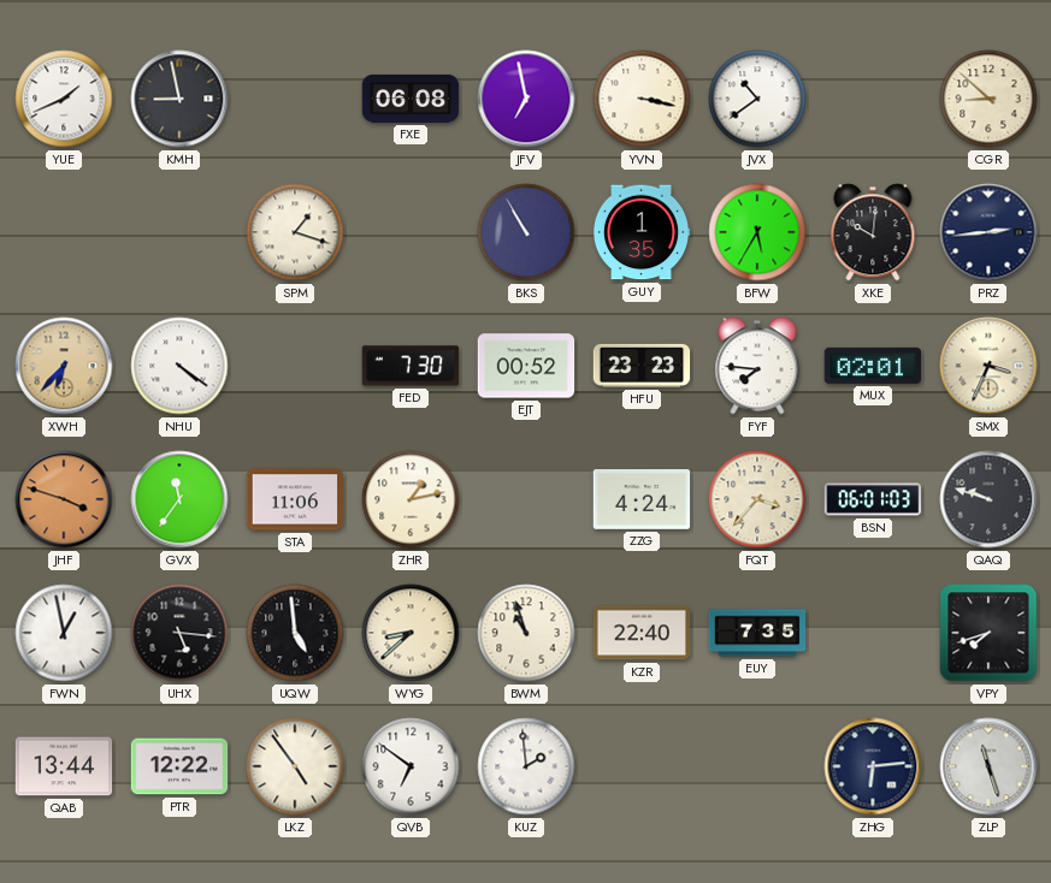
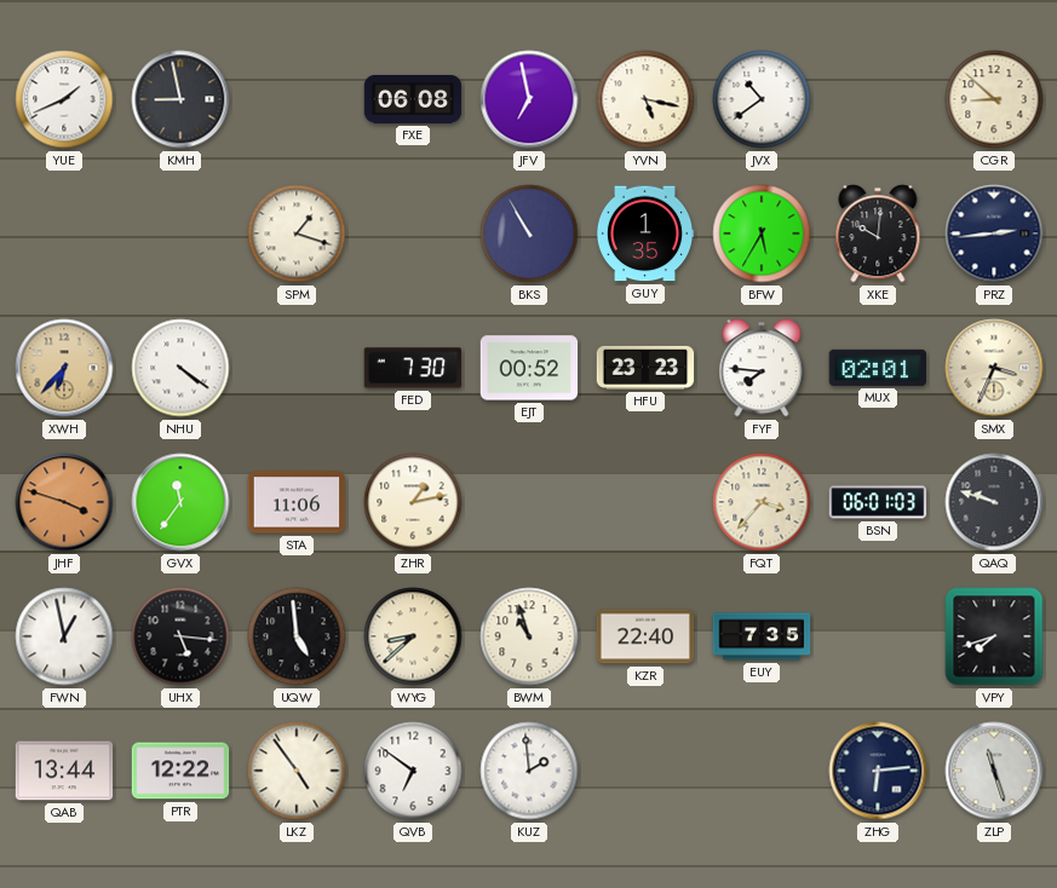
YVN: 3:17 -> 5:17 (645, 99)
ZZG: 4:24 -> none (642, 500)
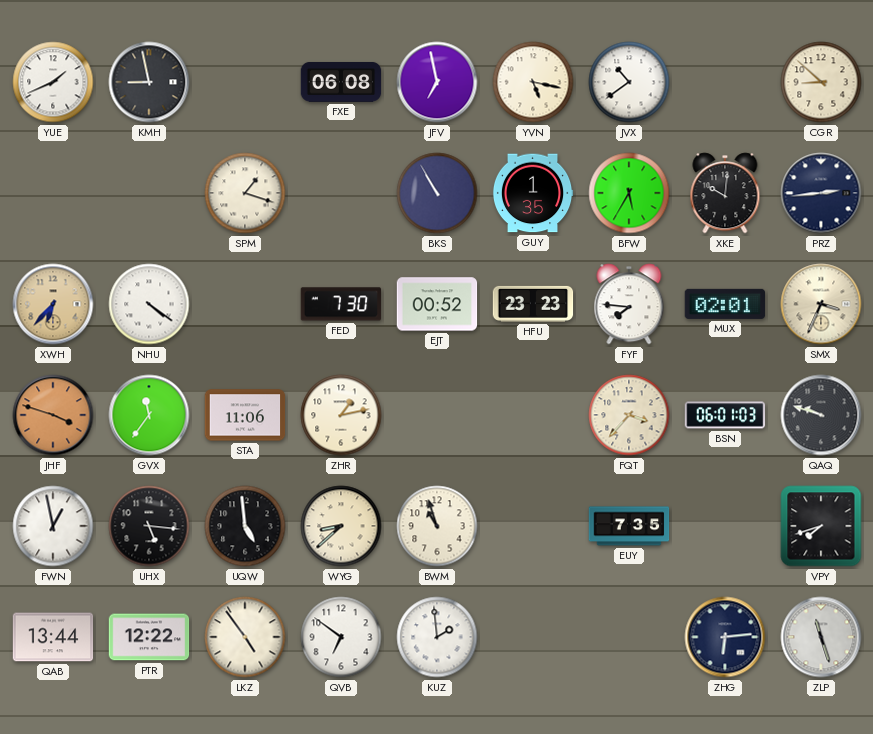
KZR: 22:40 -> none (645, 636)
